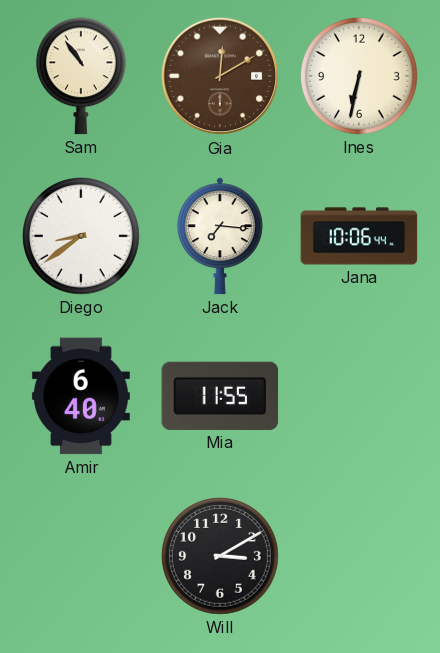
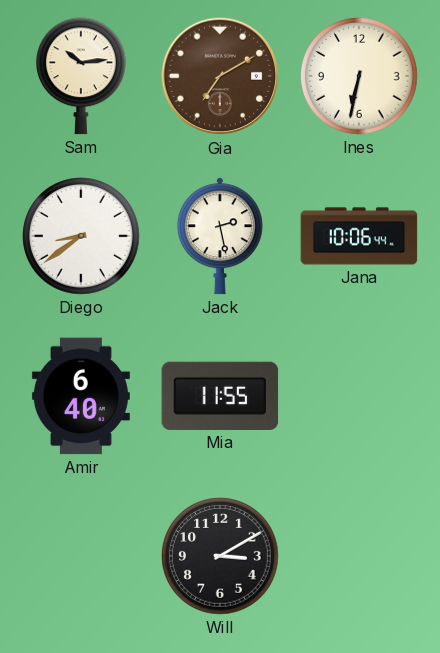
Sam: 10:54 -> 10:14 (81, 76)
Gia: 12:10 -> 7:10 (220, 76)
Jack: 7:16 -> 2:28 (220, 236)
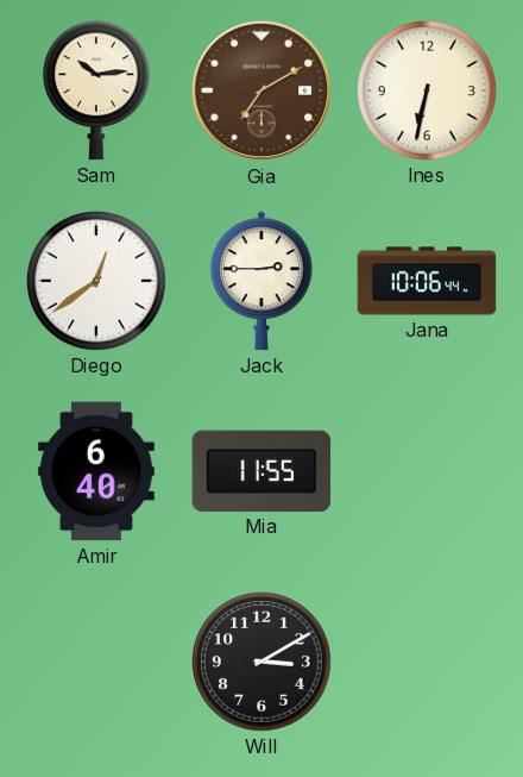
Diego: 8:39 -> 12:39 (97, 282)
Jack: 2:28 -> 2:45 (261, 281)
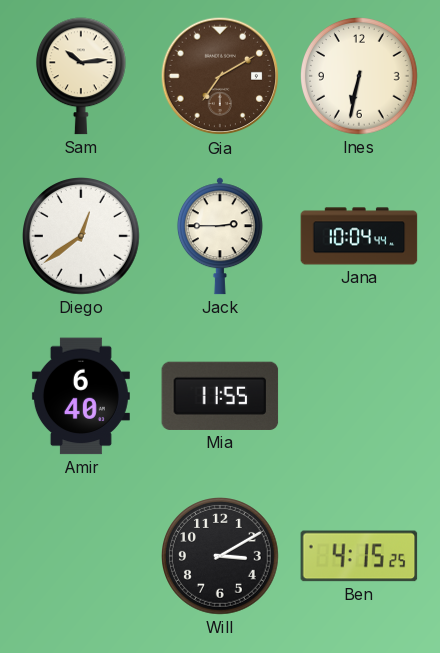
Jana: 10:06 -> 10:04 (359, 236)
Ben: none -> 4:15 (359, 556)
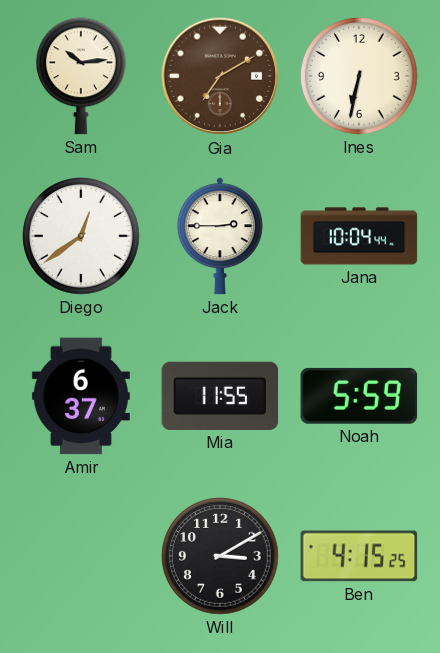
Amir: 6:40 -> 6:37 (81, 396)
Noah: none -> 5:59 (359, 396)
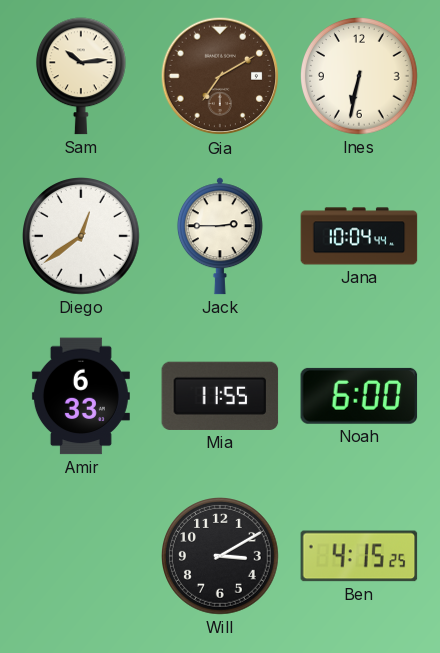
Amir: 6:37 -> 6:33 (81, 396)
Noah: 5:59 -> 6:00 (359, 396)
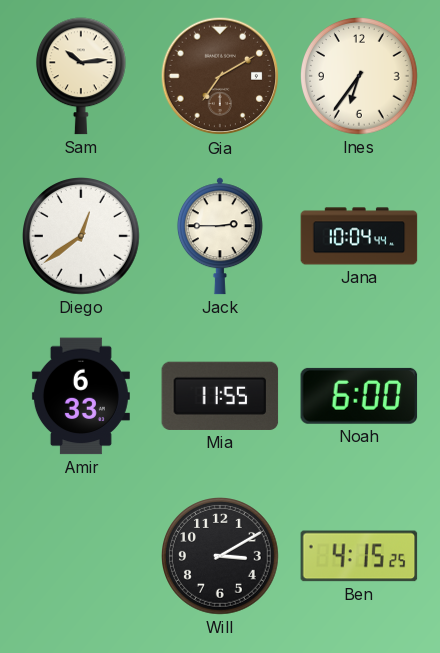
Ines: 6:32 -> 6:36 (360, 77)
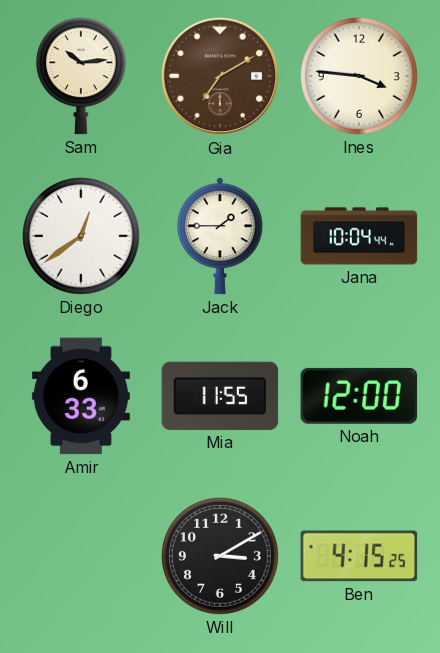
Ines: 6:36 -> 3:46 (360, 77)
Jack: 2:45 -> 1:45 (220, 236)
Noah: 6:00 -> 12:00 (359, 396)
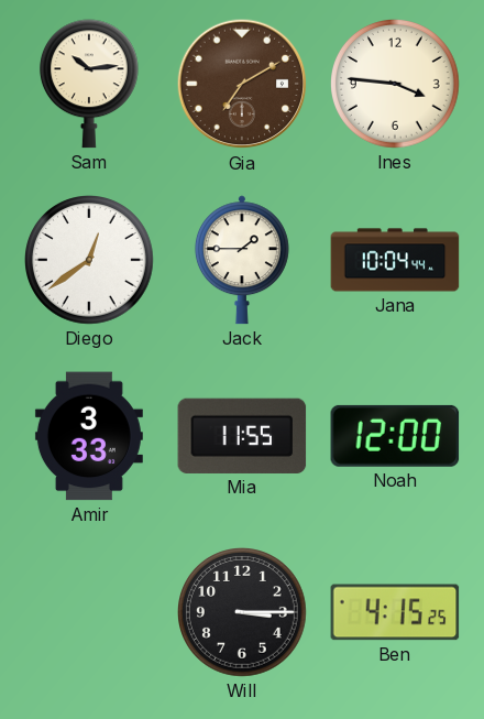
Amir: 6:33 -> 3:33 (89, 436)
Will: 3:10 -> 3:15 (243, 613)
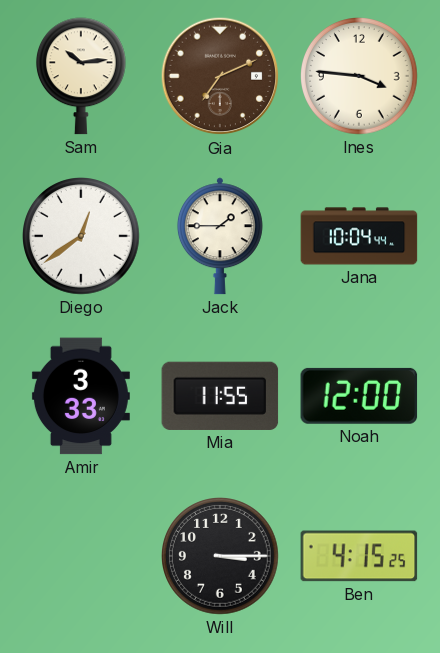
Gia: 7:10 -> 7:11 (220, 76)
